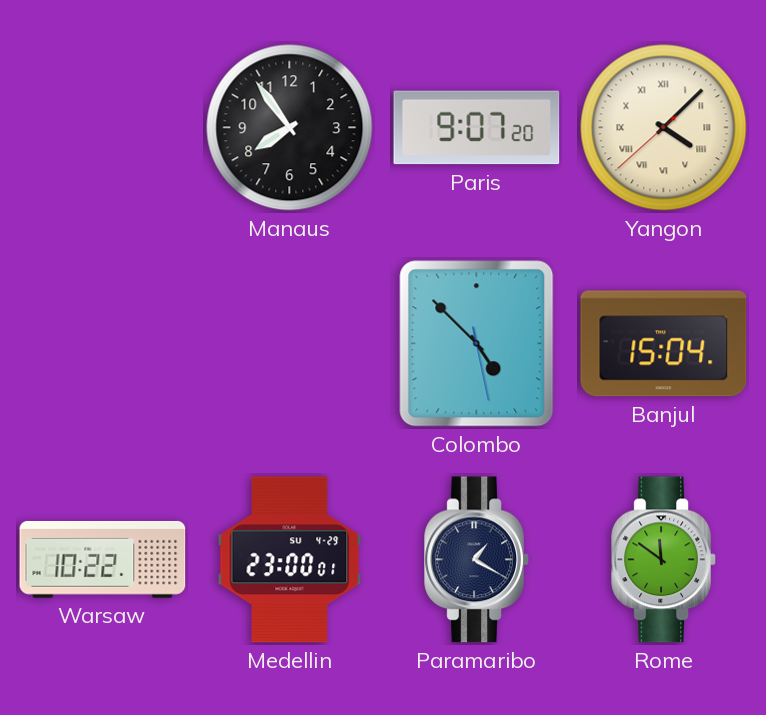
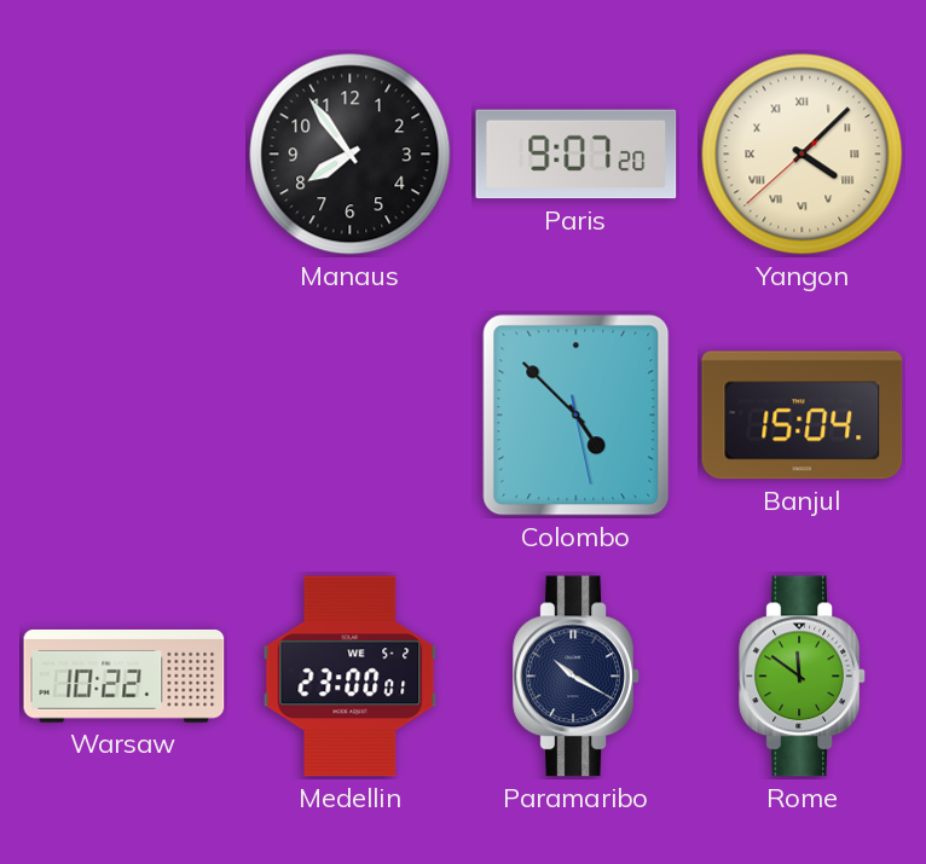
Medellin date: SU 4-29 -> WE 5-2 (351, 677)
Paramaribo: 1:20 -> 10:20 (577, 677)
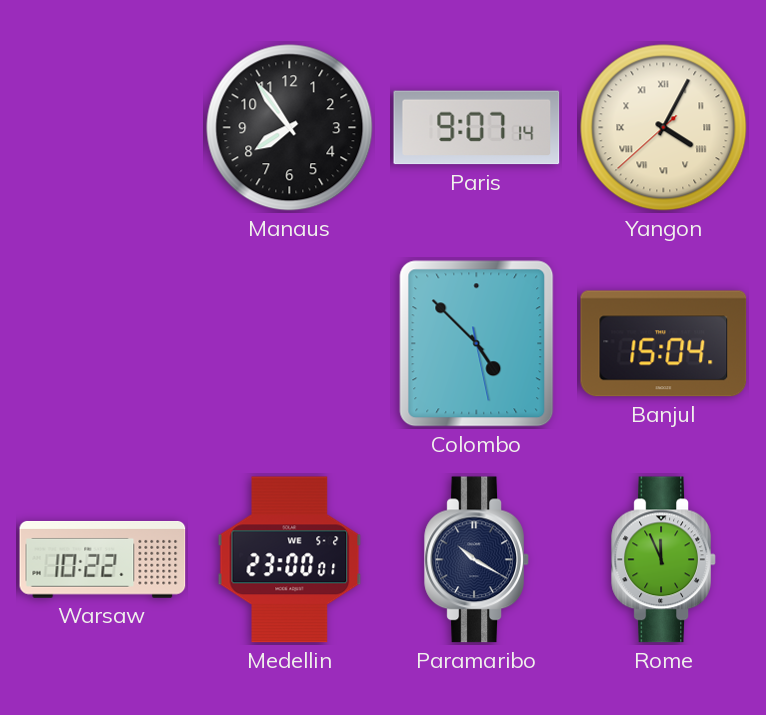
Paris: 9:07:20 -> 9:07:14 (477, 128)
Yangon: 4:07 -> 4:04 (664, 128)
Rome: 11:51 -> 11:56 (664, 560)
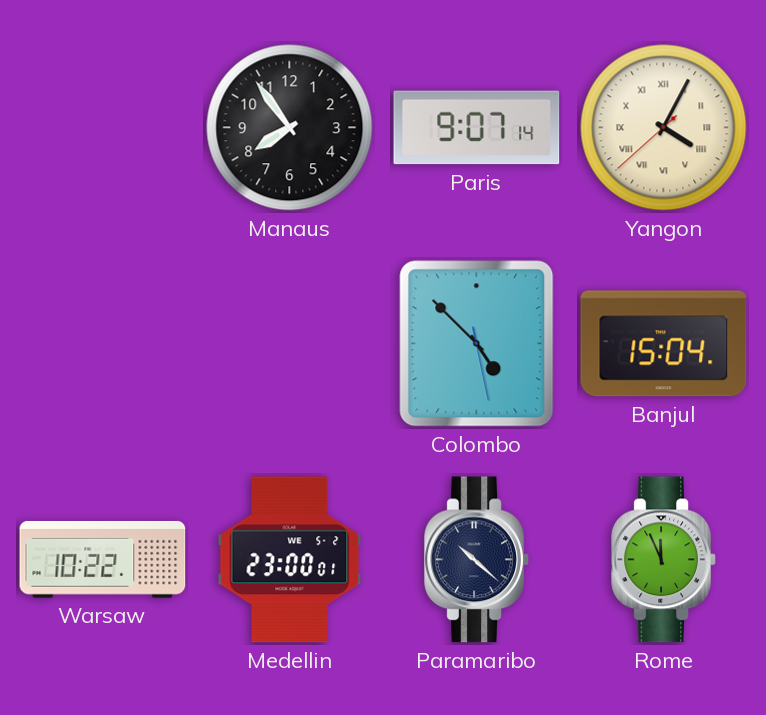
Paramaribo: 10:20 -> 10:22 (477, 560)
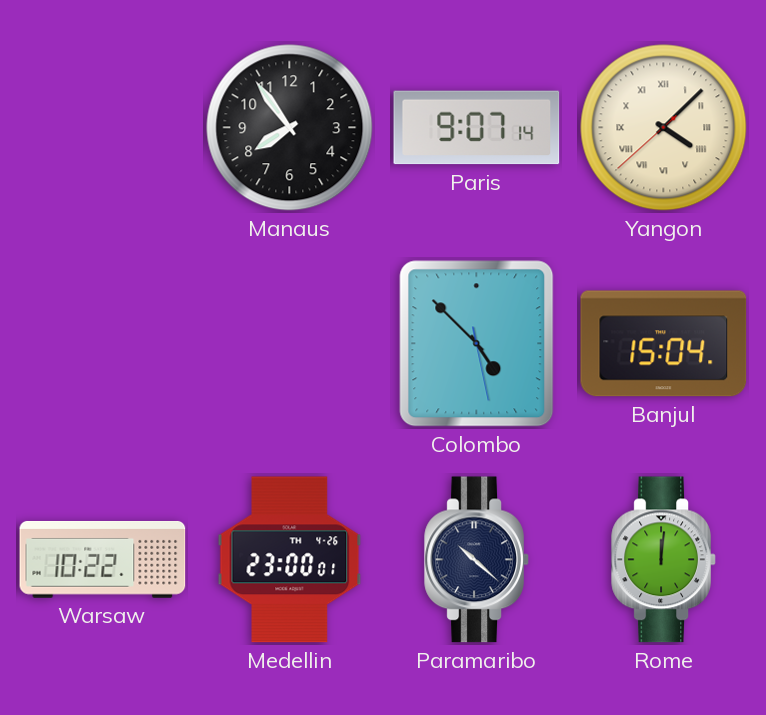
Yangon: 4:04 -> 4:07 (664, 128)
Medellin date: WE 5-2 -> TH 4-26 (290, 560)
Rome: 11:56 -> 12:01 (664, 560)
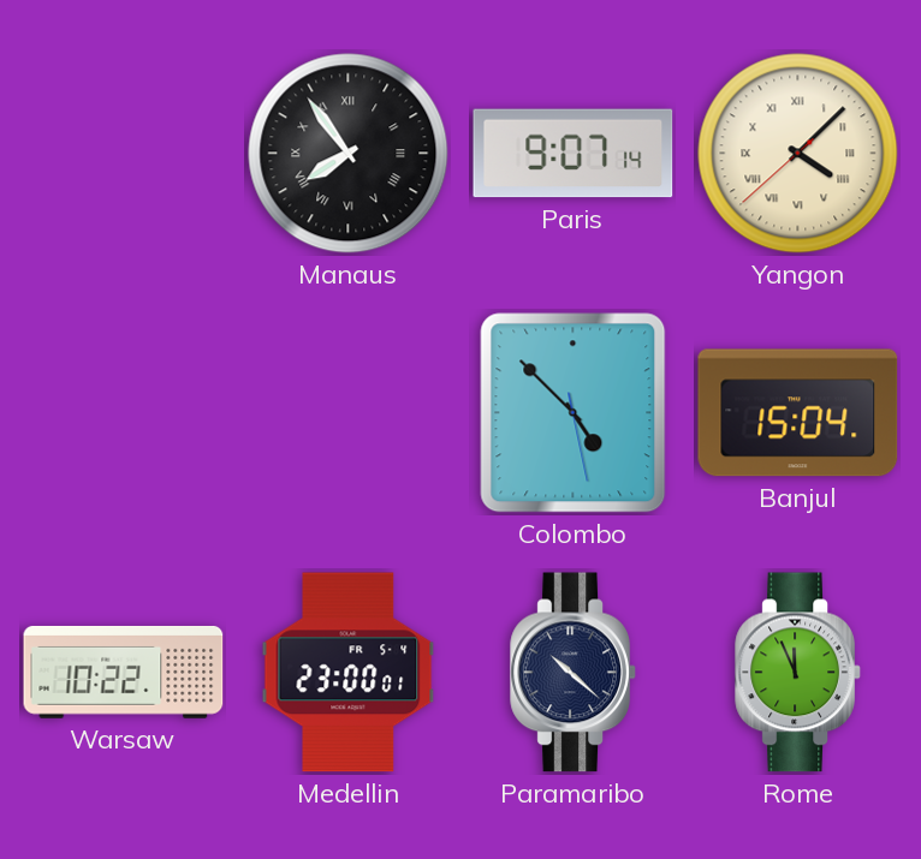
Manaus numerals: Arabic -> Roman (349, 154)
Medellin date: TH 4-26 -> FR 5-4 (349, 673)
Rome: 12:01 -> 11:56 (798, 673)
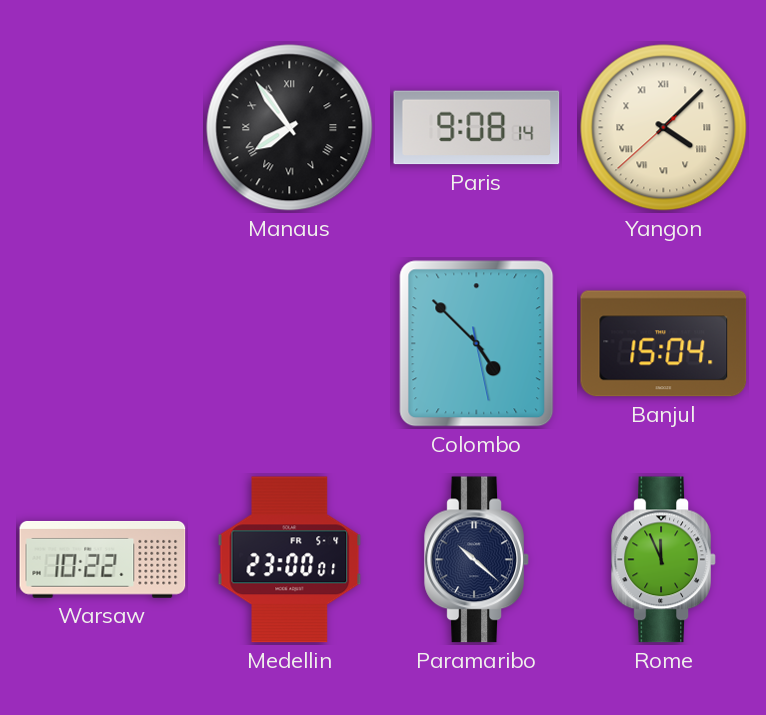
Paris: 9:07 -> 9:08 (477, 128)
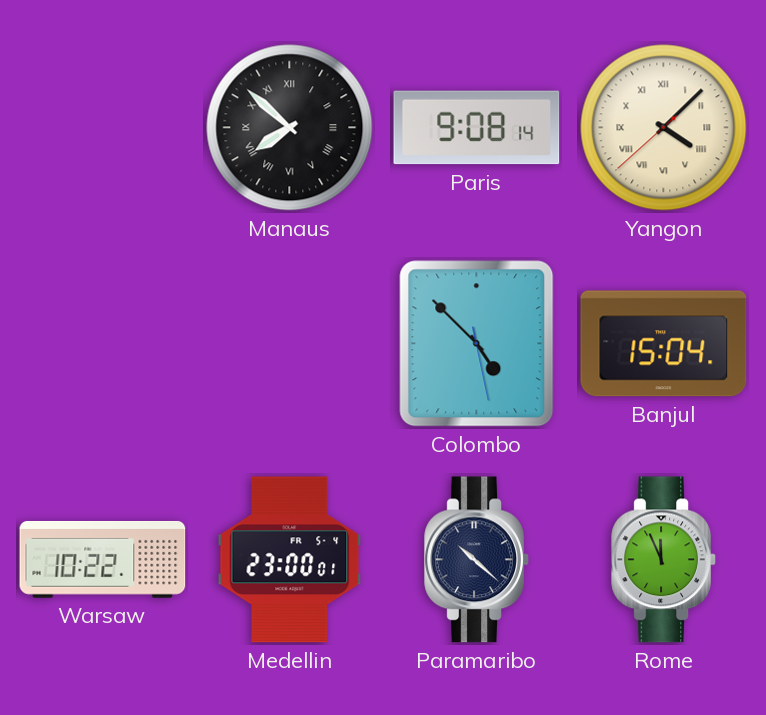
Manaus: 7:54 -> 7:52 (290, 128)
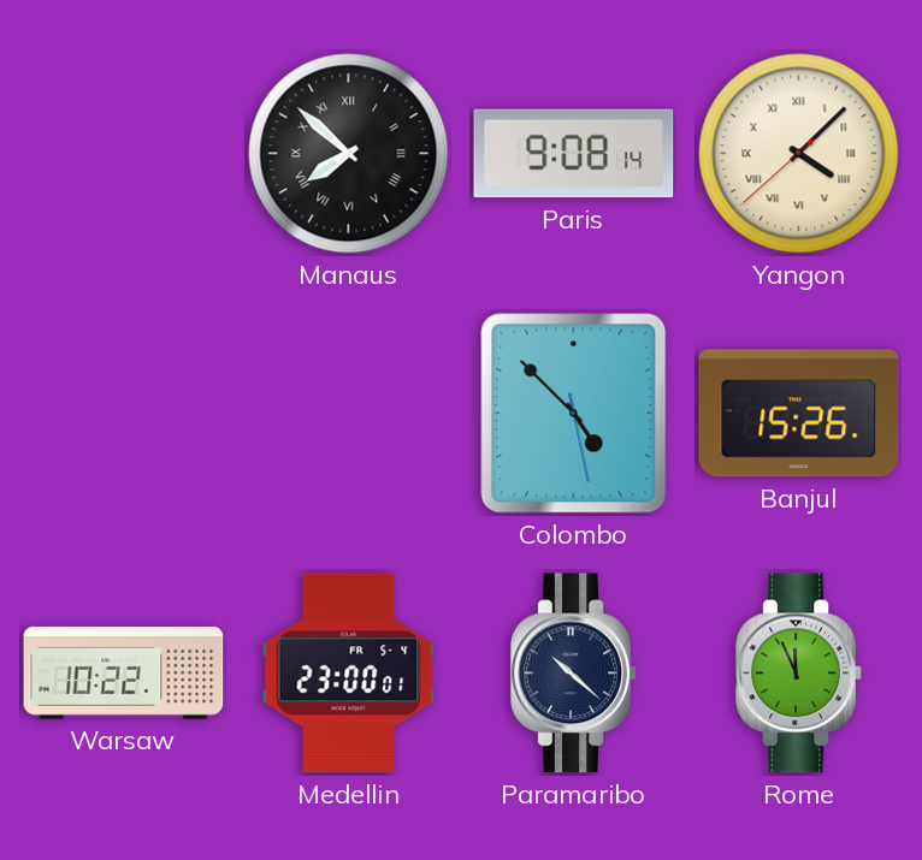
Banjul: 15:04 -> 15:26 (799, 414)
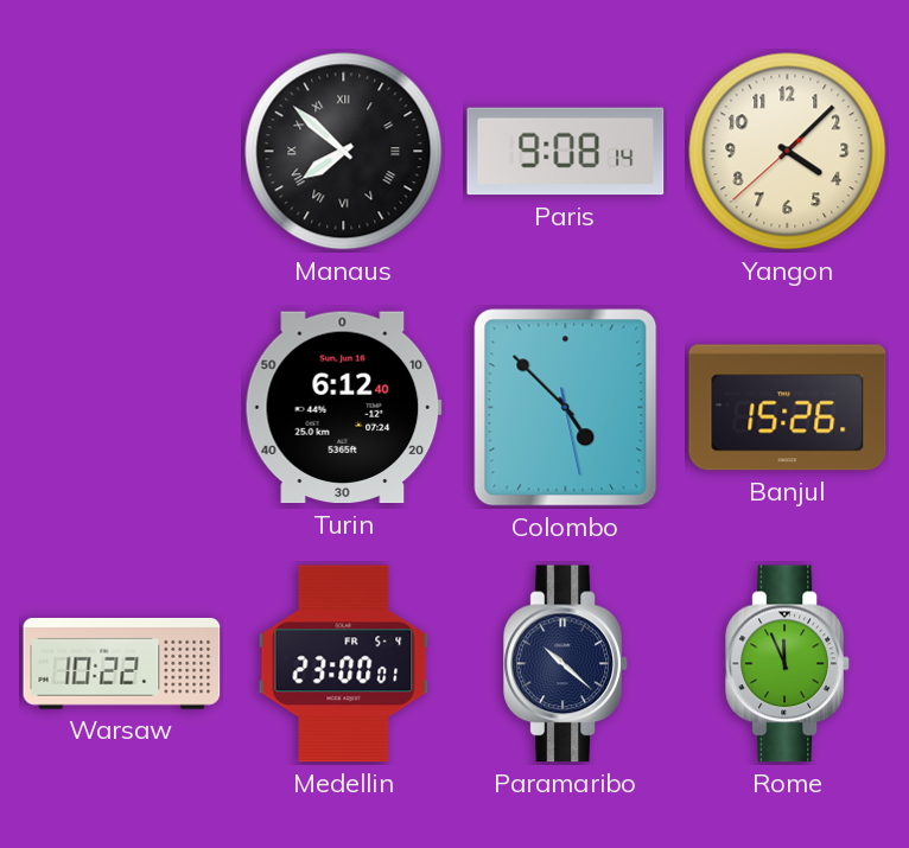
Yangon numerals: Roman -> Arabic (788, 152)
Turin: none -> 6:12 (343, 408)
